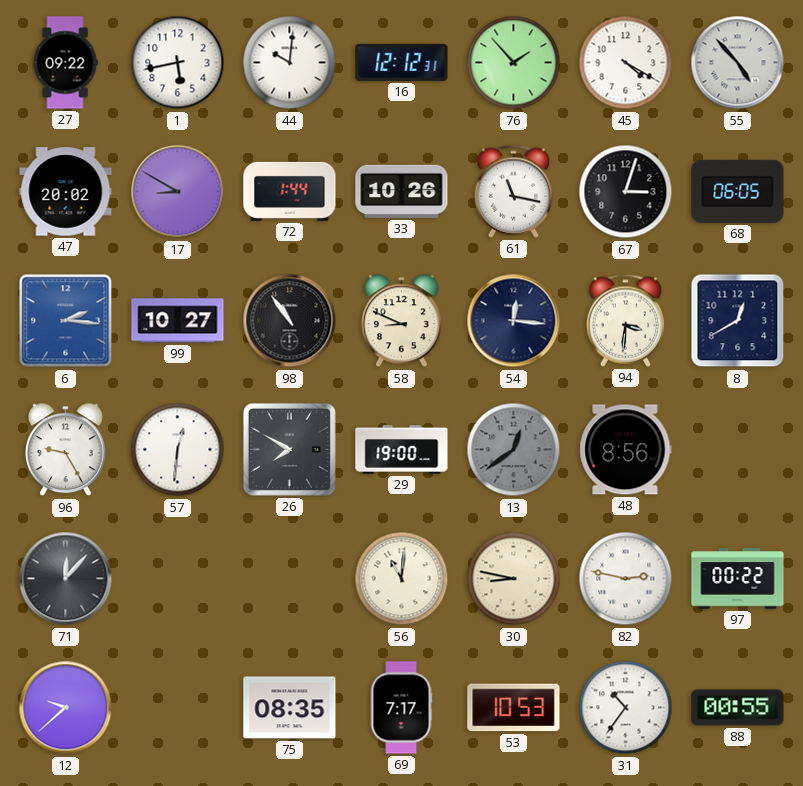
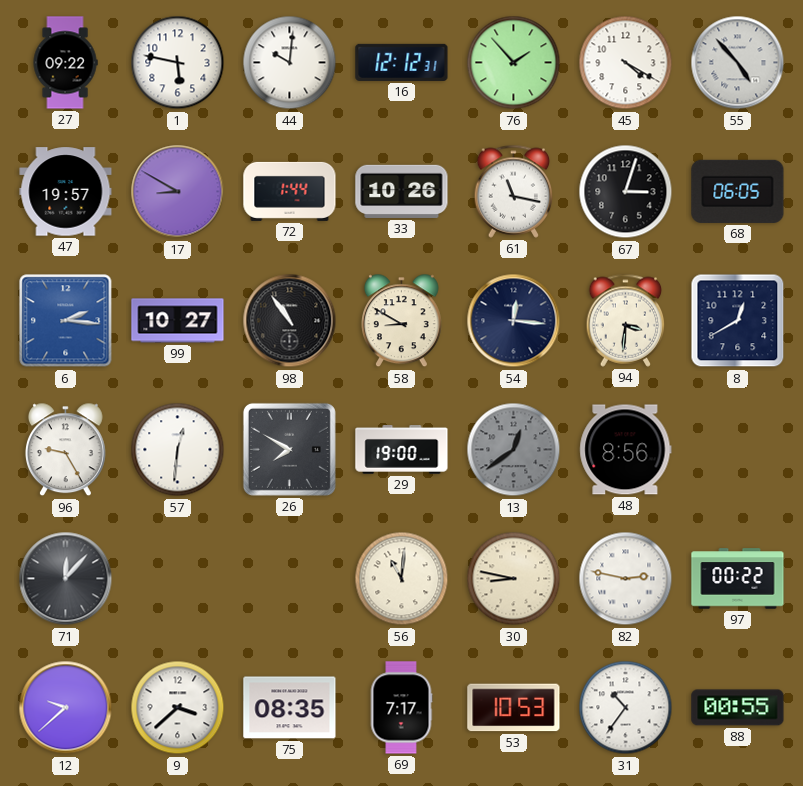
1: 5:43 -> 5:47 (178, 63)
47: 20:02 -> 19:57 (66, 192)
58: 8:49 -> 8:50 (401, 321)
9: none -> 3:38 (178, 708)
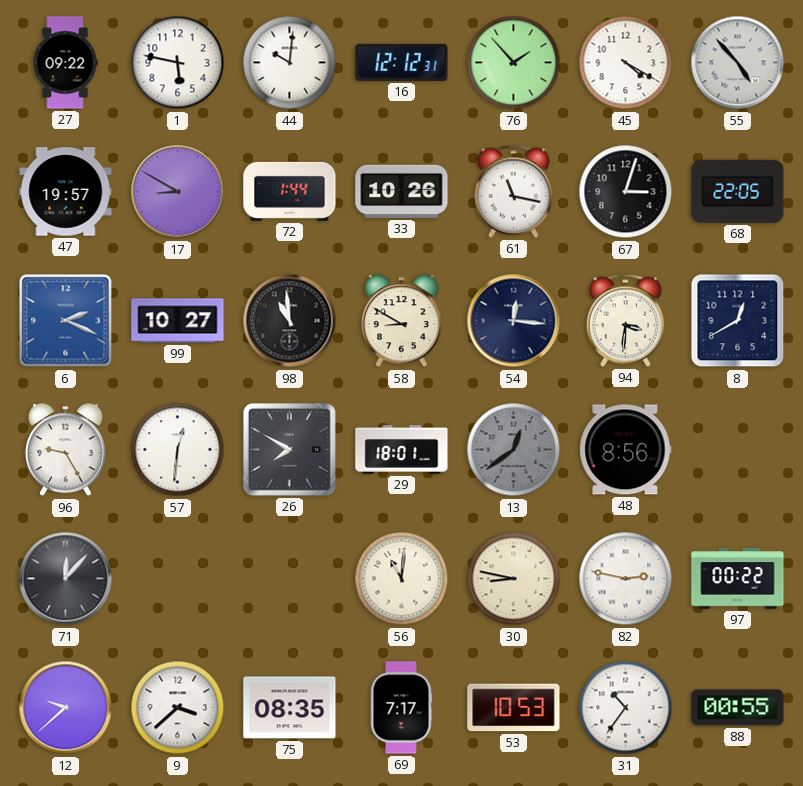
68: 06:05 -> 22:05 (738, 191)
6: 2:16 -> 2:19 (66, 321)
98: 10:54 -> 10:59 (290, 321)
29: 19:00 -> 18:01 (402, 450)
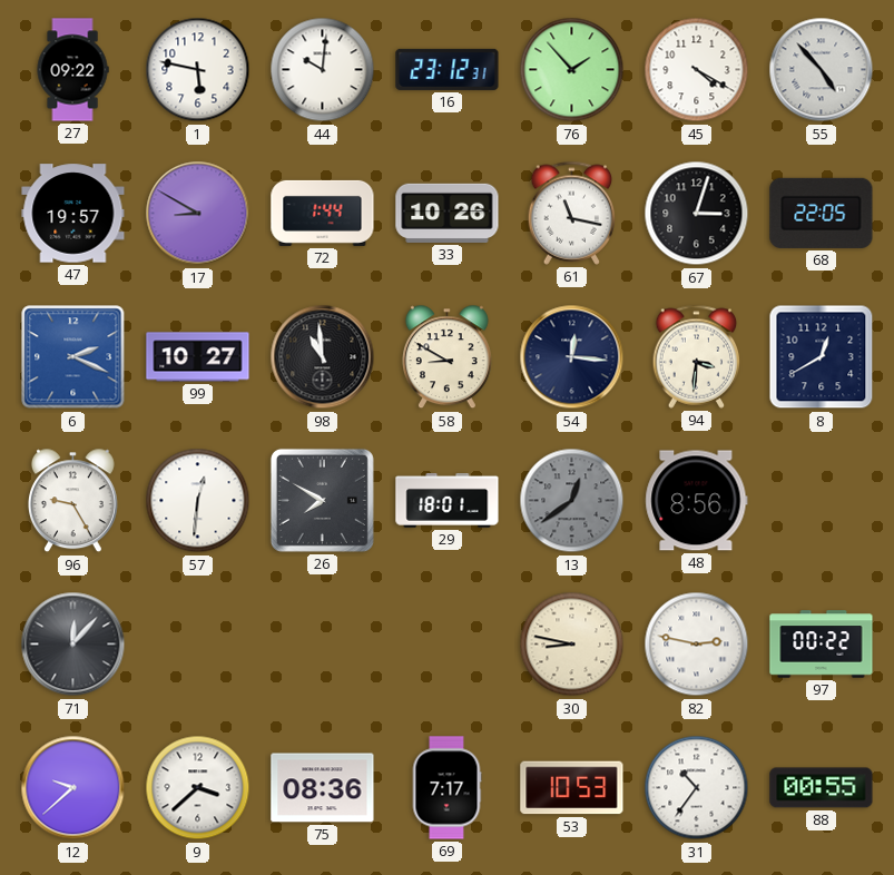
16: 12:12 -> 23:12 (448, 69)
56: 11:01 -> none (402, 579)
75: 08:35 -> 08:36 (323, 788)
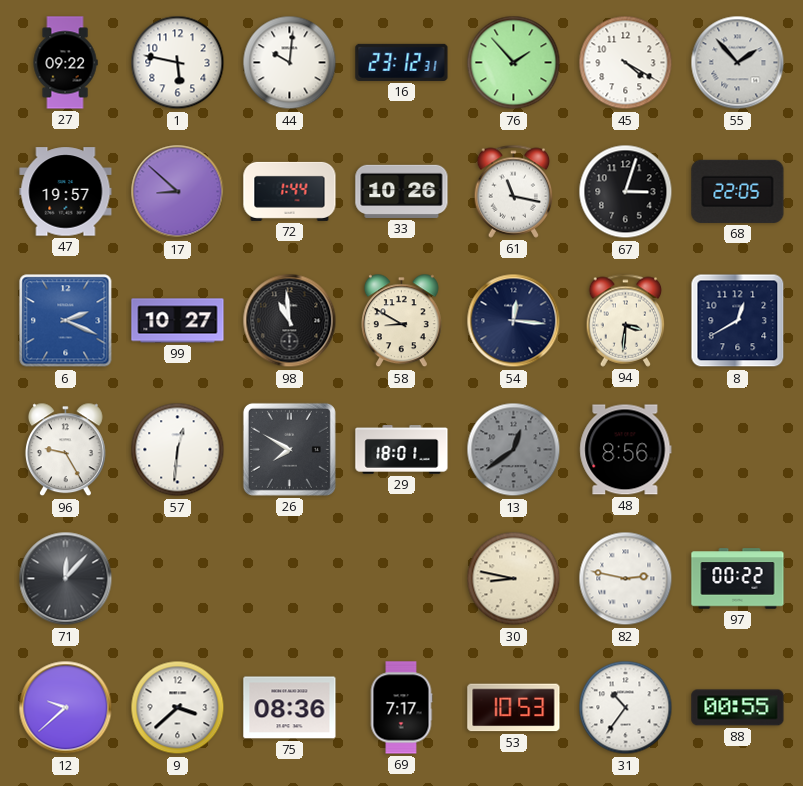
55: 4:53 -> 1:53 (738, 63)
17: 8:50 -> 8:52 (178, 192)
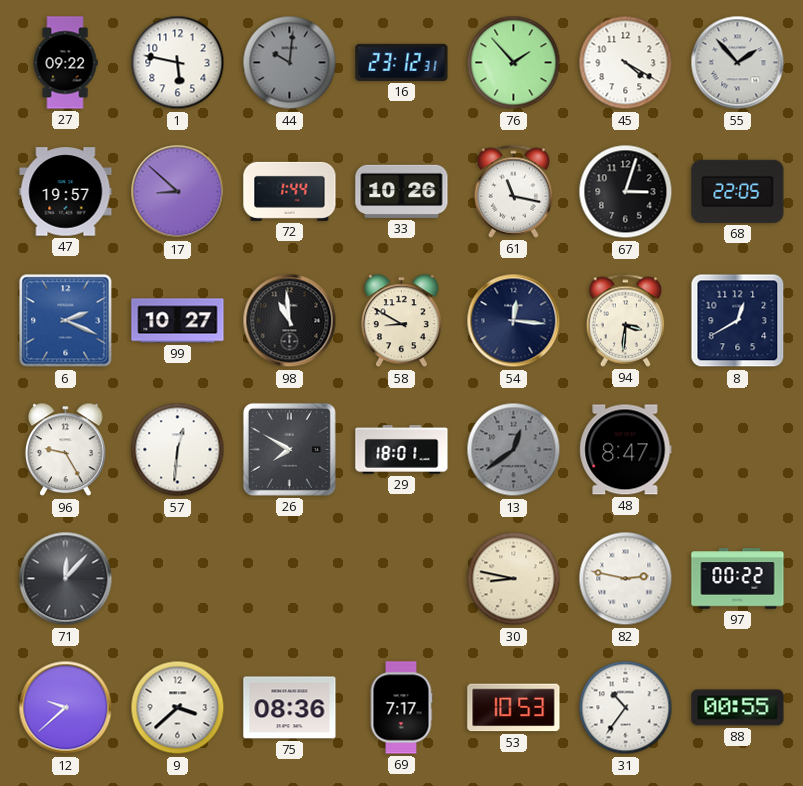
44 dial: white -> grey (290, 63)
48: 8:56 -> 8:47 (626, 450)
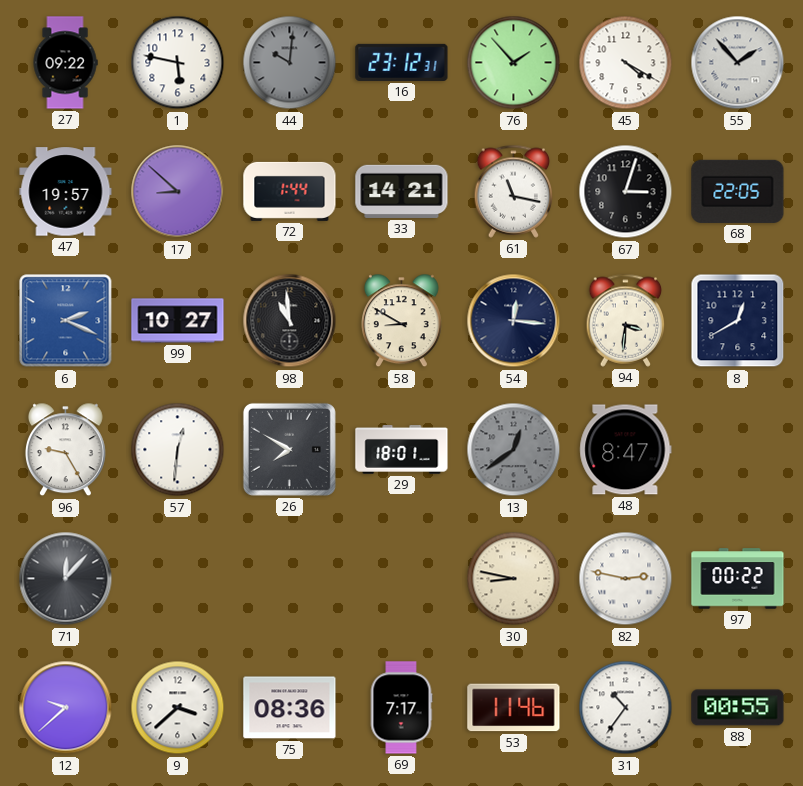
33: 10:26 -> 14:21 (402, 191)
53: 10:53 -> 11:46 (514, 708)
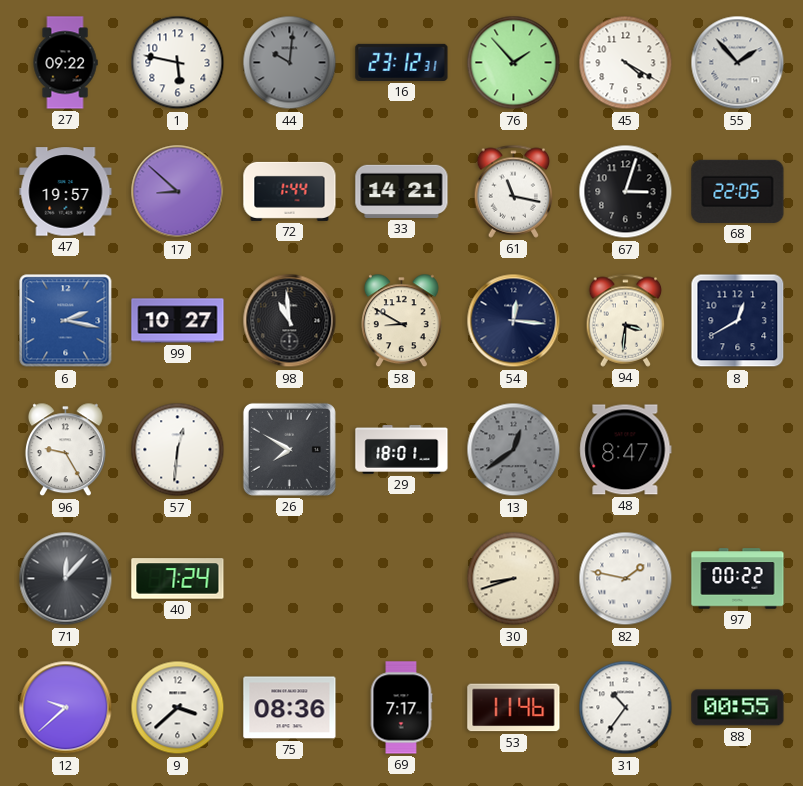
6: 2:19 -> 2:17 (66, 321)
40: none -> 7:24 (178, 579)
30: 8:47 -> 8:42 (514, 579)
82: 2:47 -> 1:47 (626, 579)
